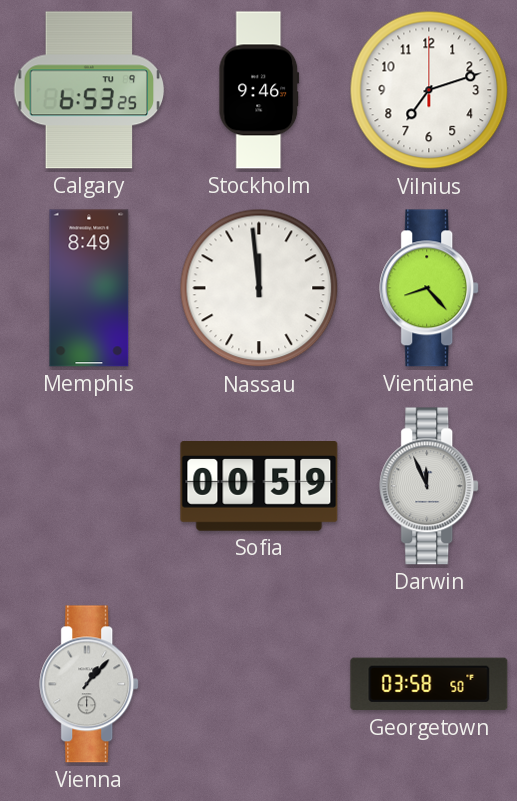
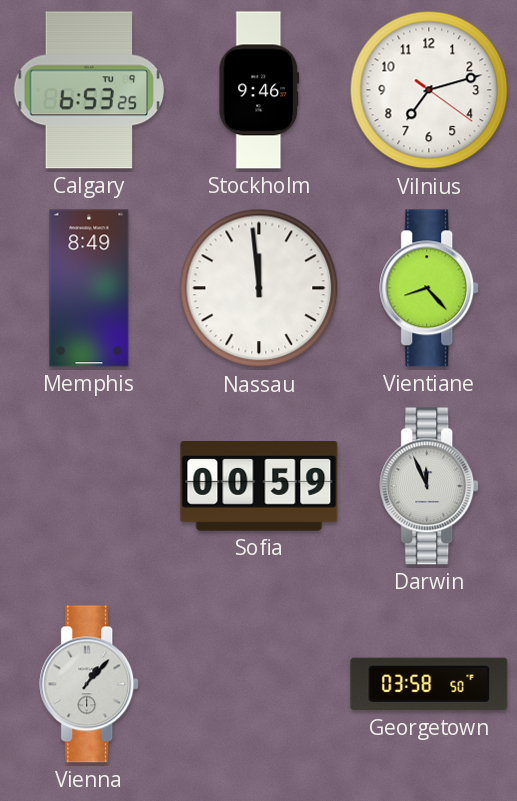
Vilnius: 7:12:00 -> 7:12:21 (429, 90)
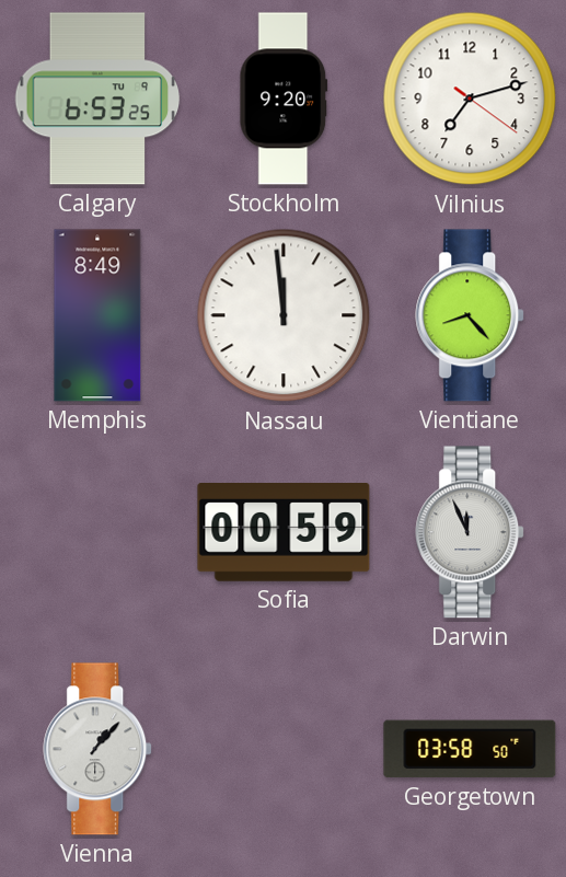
Stockholm: 9:46 -> 9:20 (284, 99)
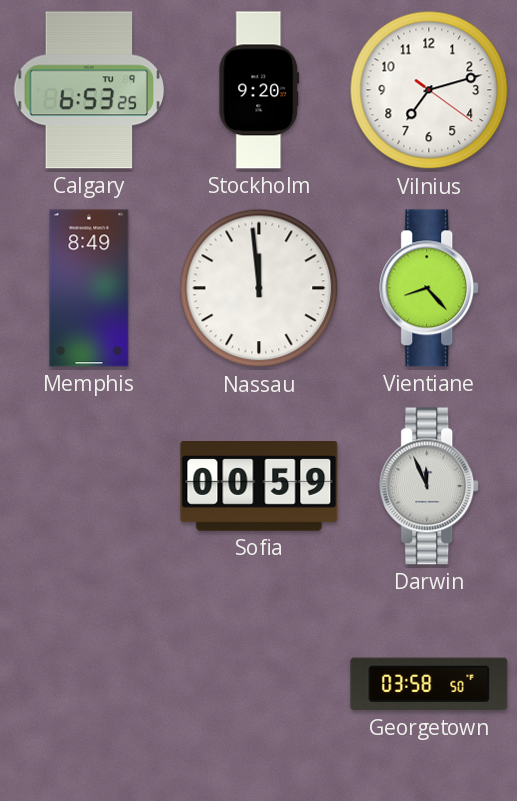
Vienna: 1:07 -> none (99, 749)
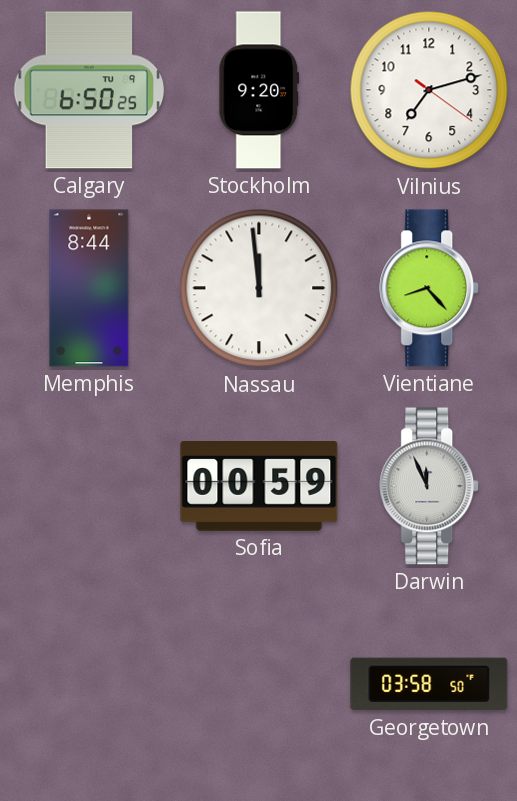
Calgary: 6:53 -> 6:50 (89, 90)
Memphis: 8:49 -> 8:44 (89, 288)
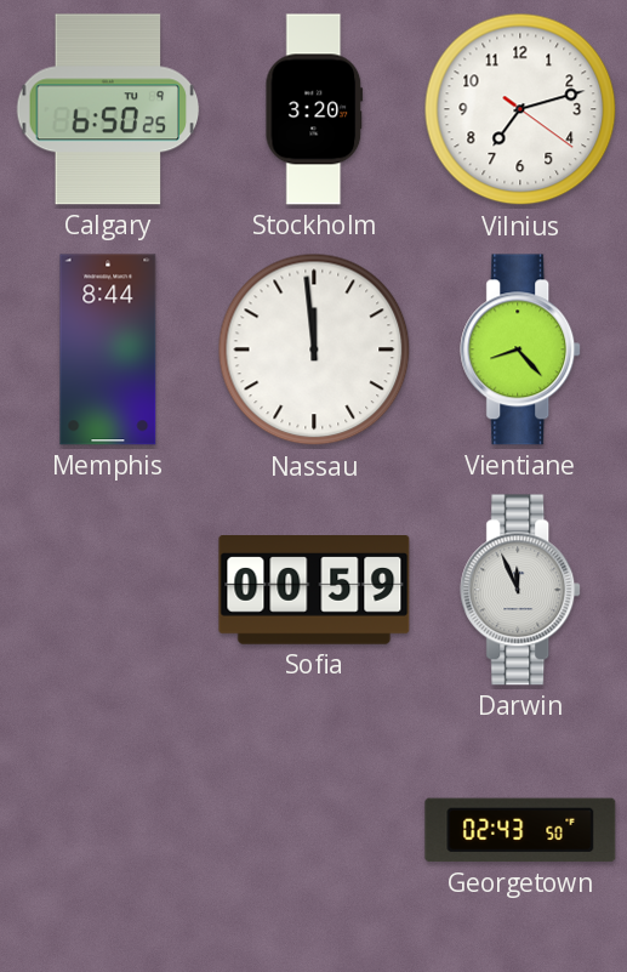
Stockholm: 9:20 -> 3:20 (314, 109)
Georgetown: 03:58 -> 02:43 (520, 830)
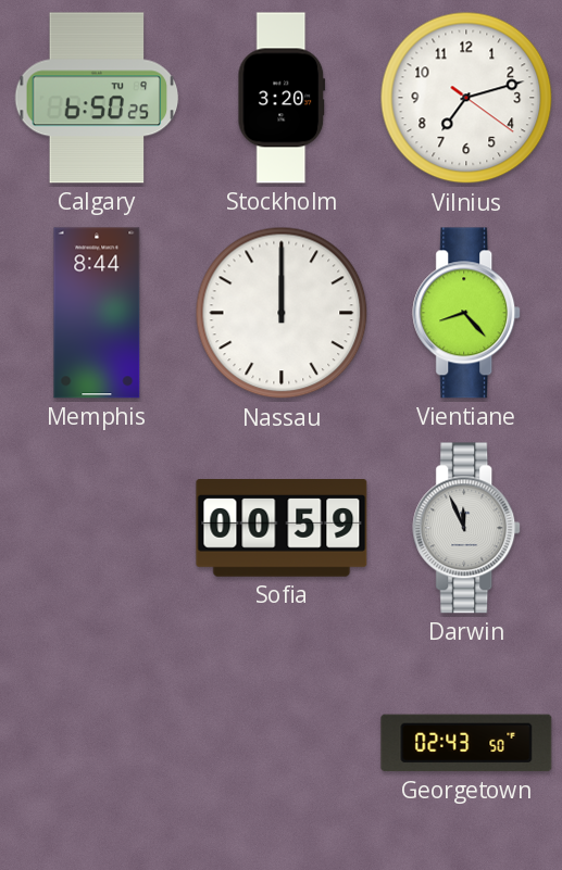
Nassau: 11:59 -> 12:00 (282, 313)
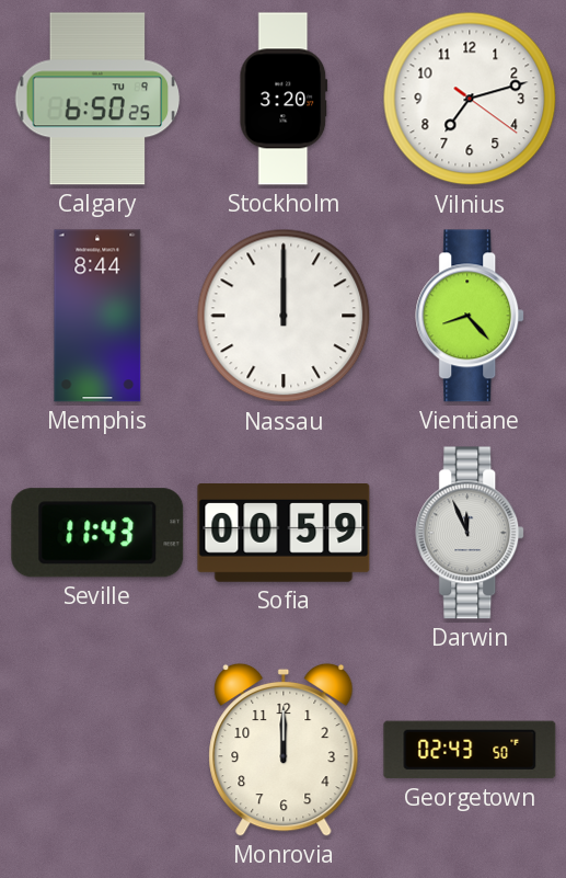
Seville: none -> 11:43 (97, 533)
Monrovia: none -> 12:00 (284, 750)
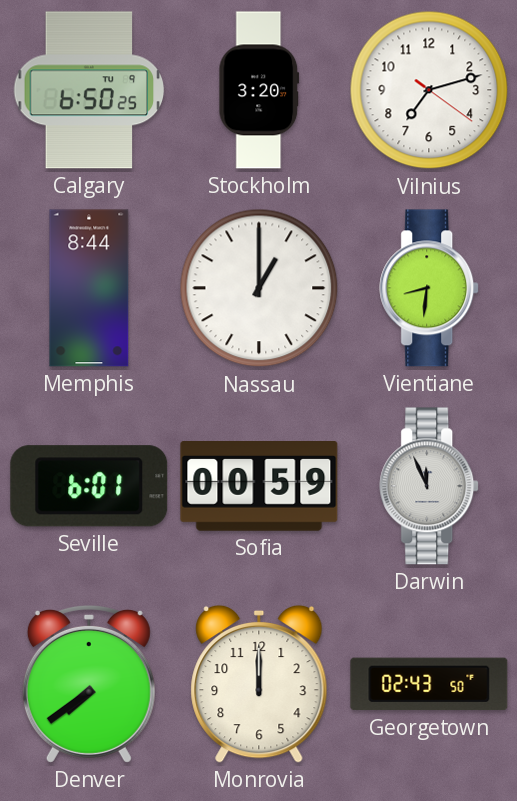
Nassau: 12:00 -> 1:00 (259, 288)
Vientiane: 8:23 -> 8:31 (430, 288)
Seville: 11:43 -> 6:01 (89, 486)
Denver: none -> 7:39 (89, 684)
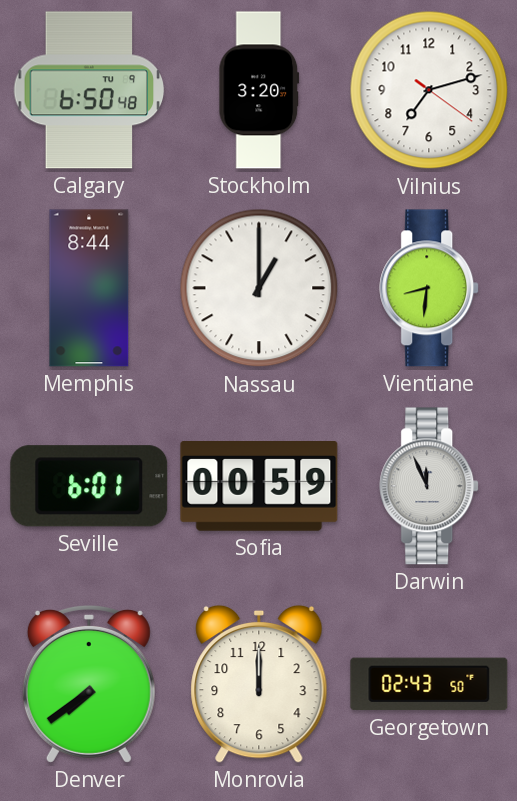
Calgary: 6:50:25 -> 6:50:48 (89, 90)
